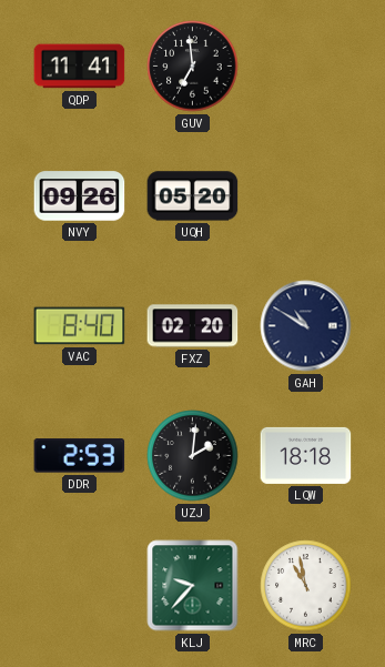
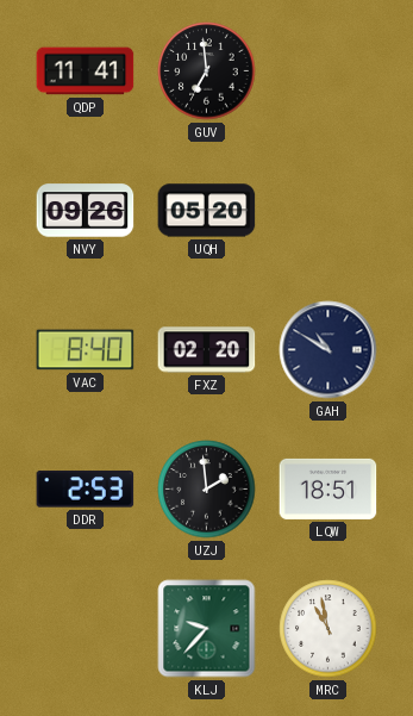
UZJ: 2:01 -> 1:59 (207, 490)
LQW: 18:18 -> 18:51 (328, 488)
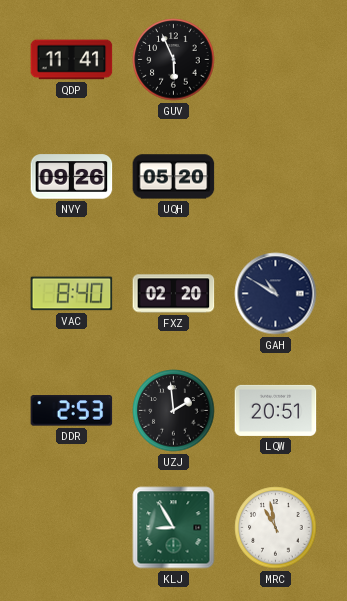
GUV: 6:59 -> 5:56 (174, 60)
LQW: 18:51 -> 20:51 (276, 410)
KLJ: 9:37 -> 8:55 (174, 528)
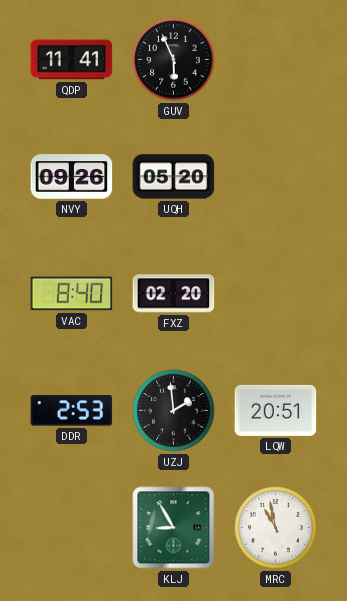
GAH: 10:50 -> none (276, 294)
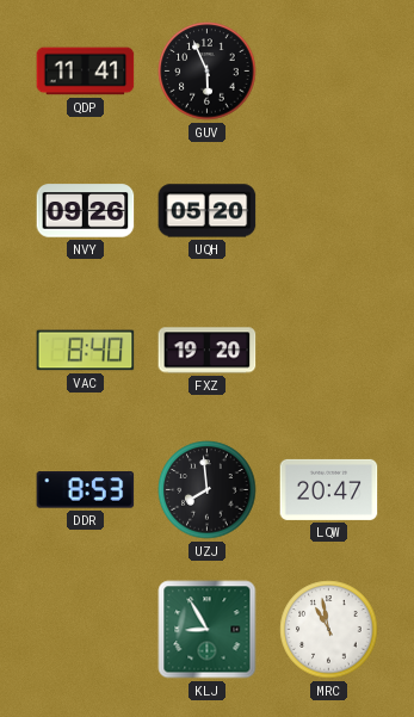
FXZ: 02:20 -> 19:20 (208, 351)
DDR: 2:53 -> 8:53 (86, 490)
UZJ: 1:59 -> 7:59 (208, 490)
LQW: 20:51 -> 20:47 (329, 489)
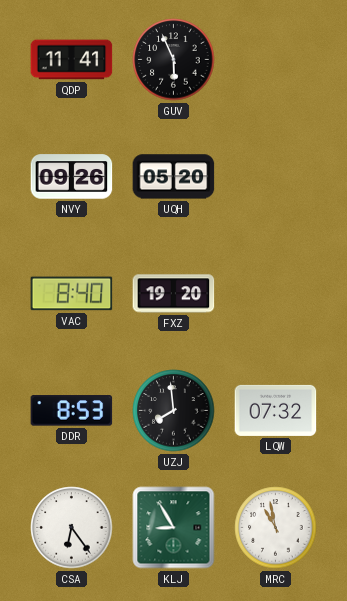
LQW: 20:47 -> 07:32 (276, 410)
CSA: none -> 6:24 (72, 528)
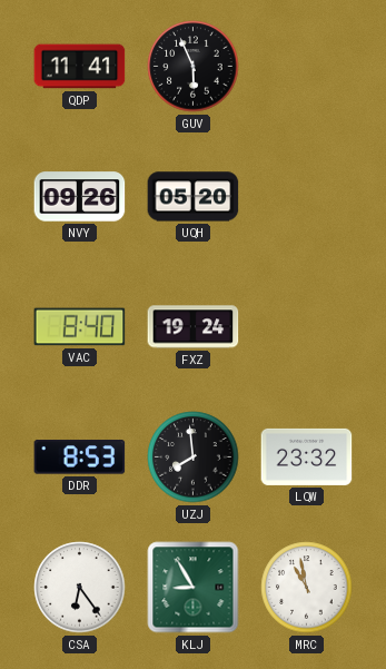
FXZ: 19:20 -> 19:24 (194, 327)
LQW: 07:32 -> 23:32 (307, 456)
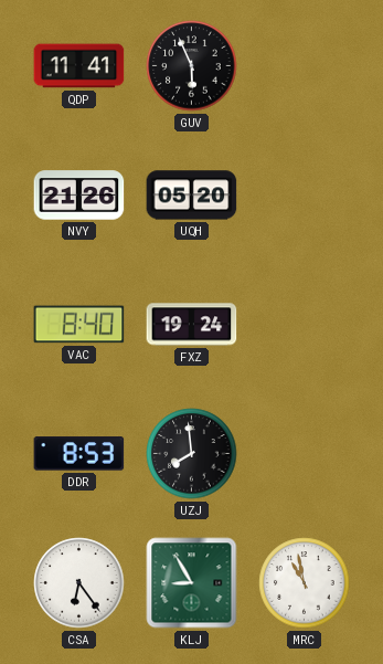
NVY: 09:26 -> 21:26 (79, 196)
LQW: 23:32 -> none (307, 456)
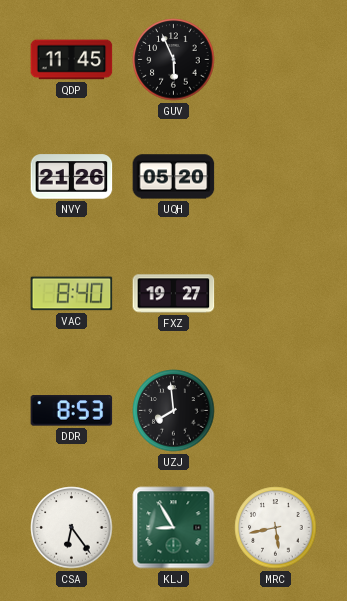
QDP: 11:41 -> 11:45 (72, 60)
FXZ: 19:24 -> 19:27 (174, 294)
MRC: 10:58 -> 5:43 (276, 528)
